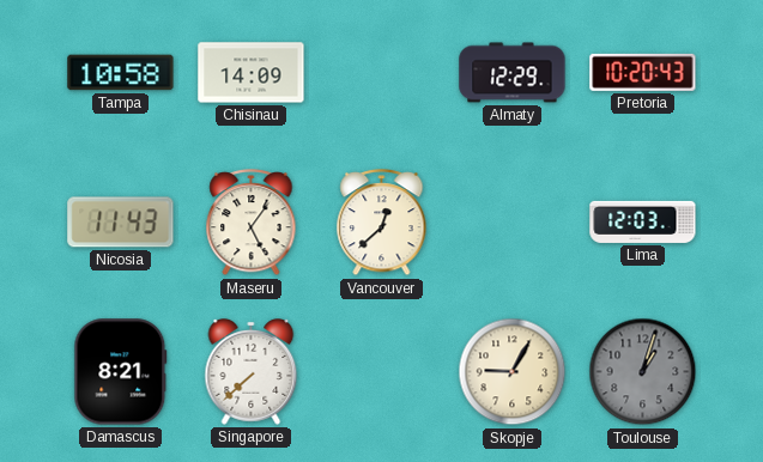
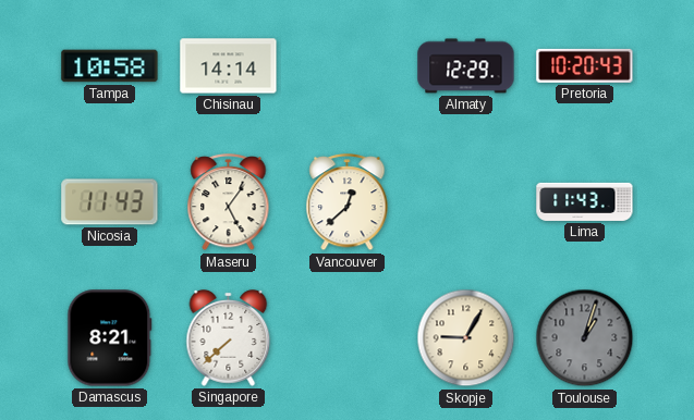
Chisinau: 14:09 -> 14:14 (229, 66)
Lima: 12:03 -> 11:43 (585, 201)
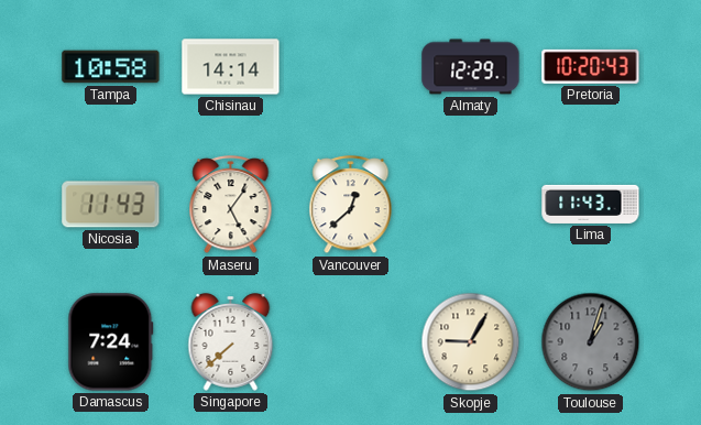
Damascus: 8:21 -> 7:24 (111, 342)
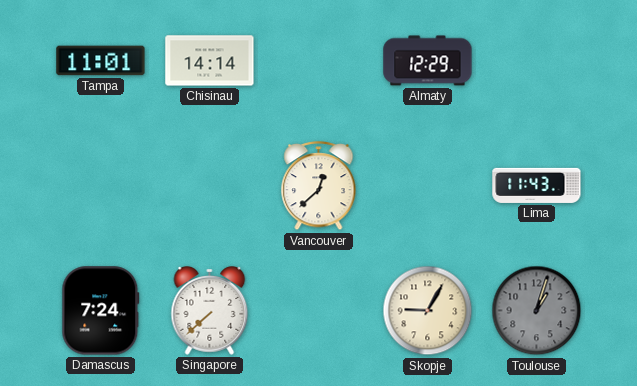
Tampa: 10:58 -> 11:01 (101, 61)
Pretoria: 10:20 -> none (591, 66)
Nicosia: 11:43 -> none (111, 205)
Maseru: 5:06 -> none (231, 206)
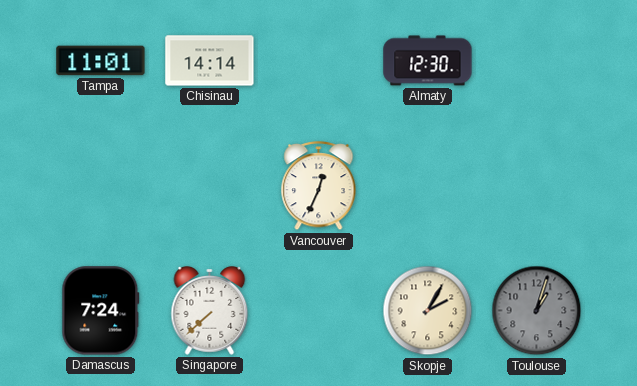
Almaty: 12:29 -> 12:30 (428, 61)
Vancouver: 12:38 -> 12:34 (319, 187)
Lima: 11:43 -> none (537, 185)
Skopje: 9:05 -> 2:05 (428, 311)
